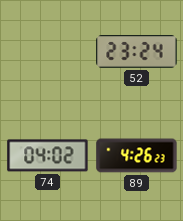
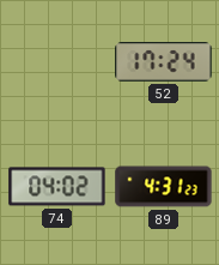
52: 23:24 -> 17:24 (164, 62)
89: 4:26 -> 4:31 (164, 187)
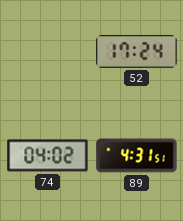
89: 4:31:23 -> 4:31:51 (137, 156)
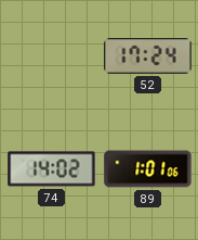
74: 04:02 -> 14:02 (52, 169)
89: 4:31 -> 1:01 (148, 169)
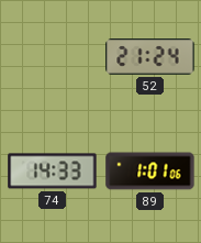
52: 17:24 -> 21:24 (150, 57)
74: 14:02 -> 14:33 (53, 172)
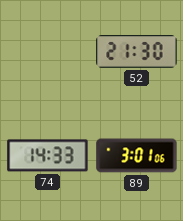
52: 21:24 -> 21:30 (137, 52)
89: 1:01 -> 3:01 (137, 156)
